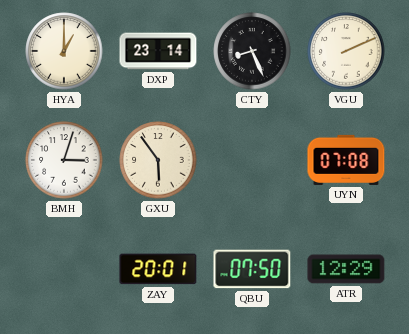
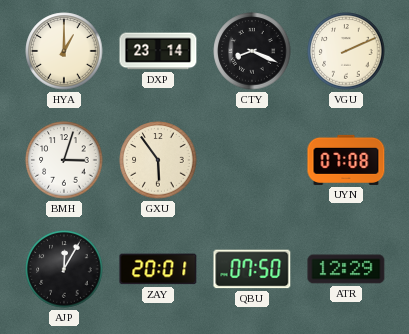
CTY: 8:26 -> 8:19 (252, 51)
AJP: none -> 12:05 (64, 269)
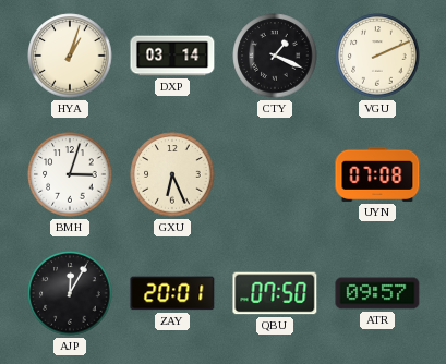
HYA: 1:00 -> 1:03 (70, 56)
DXP: 23:14 -> 03:14 (172, 56)
CTY: 8:19 -> 1:19 (275, 56)
GXU: 5:54 -> 6:26 (172, 174)
ATR: 12:29 -> 09:57 (377, 293)
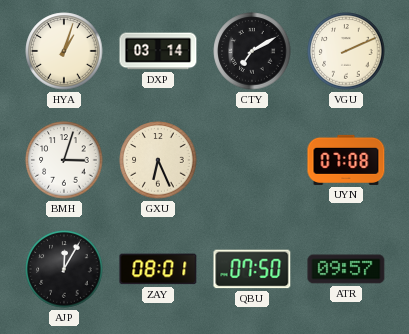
CTY: 1:19 -> 7:10 (252, 51)
ZAY: 20:01 -> 08:01 (158, 269)
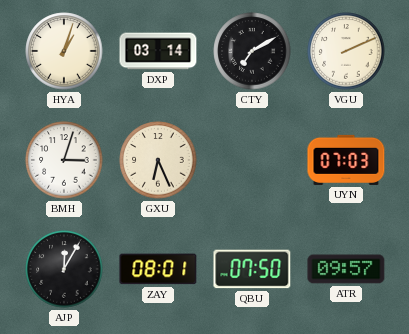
UYN: 07:08 -> 07:03 (346, 160)
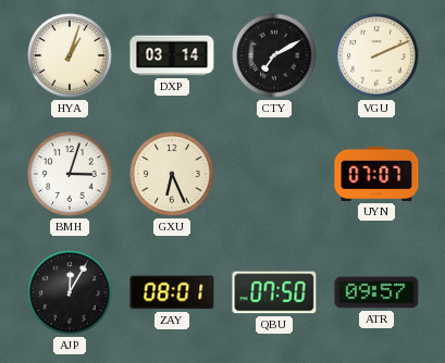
UYN: 07:03 -> 07:07 (376, 174)
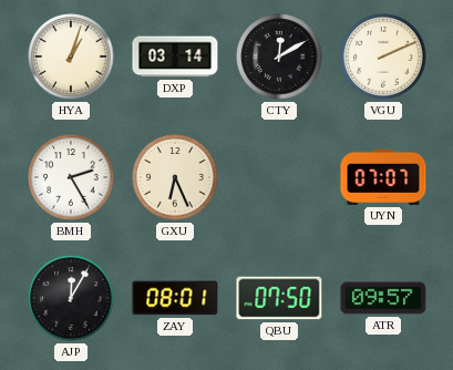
CTY: 7:10 -> 12:10 (279, 56)
BMH: 3:03 -> 2:25 (71, 177)
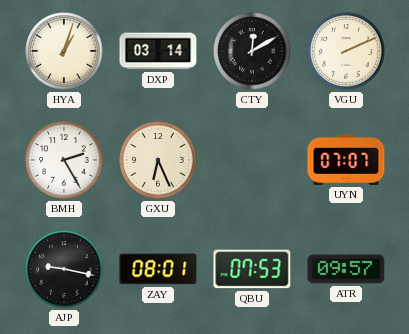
AJP: 12:05 -> 9:17 (64, 269)
QBU: 07:50 -> 07:53 (252, 269)
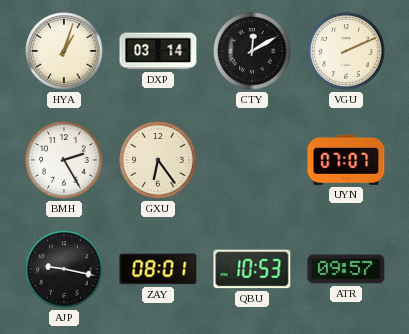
GXU: 6:26 -> 6:24 (158, 160)
QBU: 07:53 -> 10:53 (252, 269)
